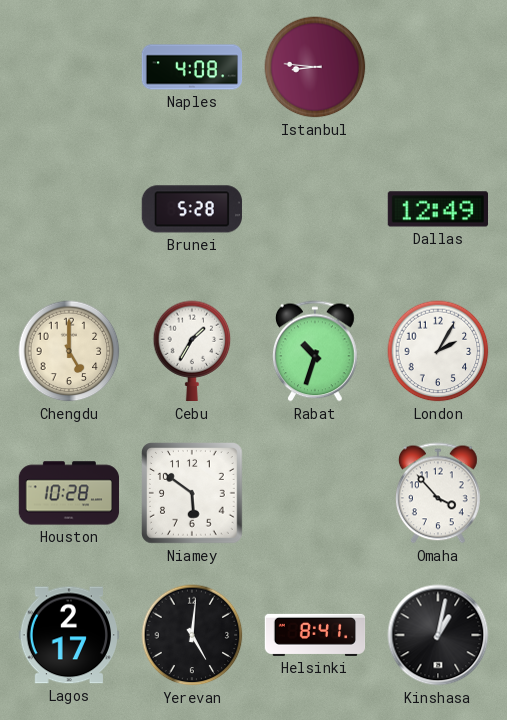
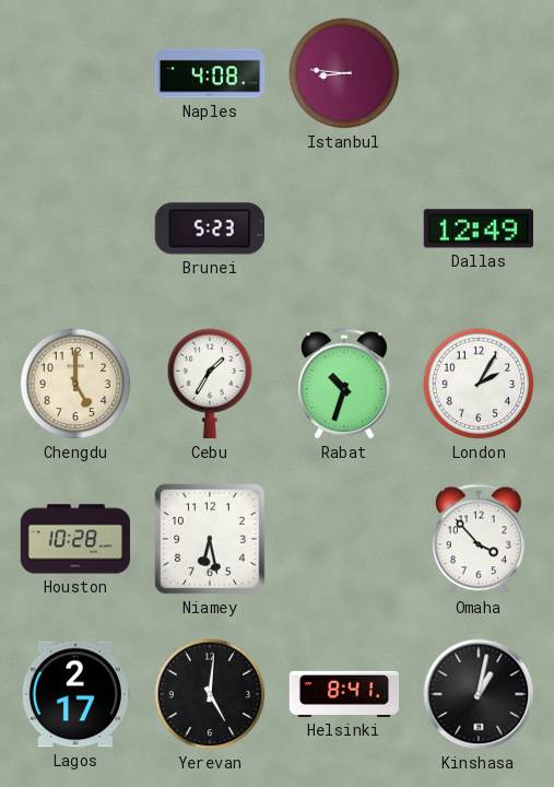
Brunei: 5:28 -> 5:23 (210, 228)
Niamey: 5:51 -> 6:28 (211, 540)
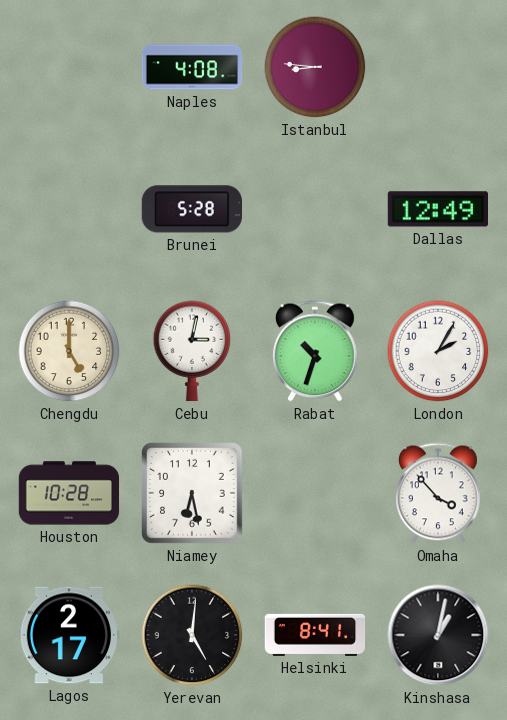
Brunei: 5:23 -> 5:28 (192, 209)
Cebu: 1:35 -> 3:02 (192, 351)
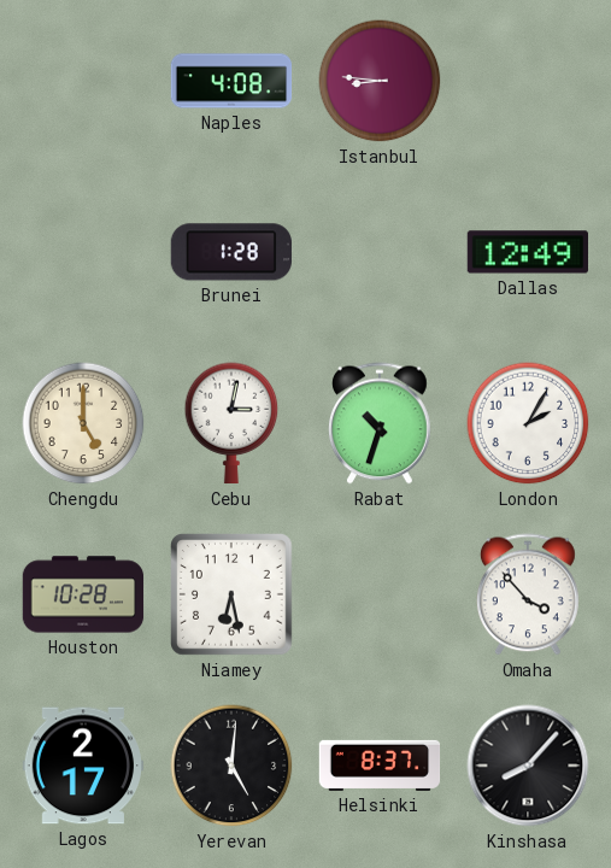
Brunei: 5:28 -> 1:28 (231, 252)
Helsinki: 8:41 -> 8:37 (380, 766)
Kinshasa: 1:02 -> 8:07 (528, 766)
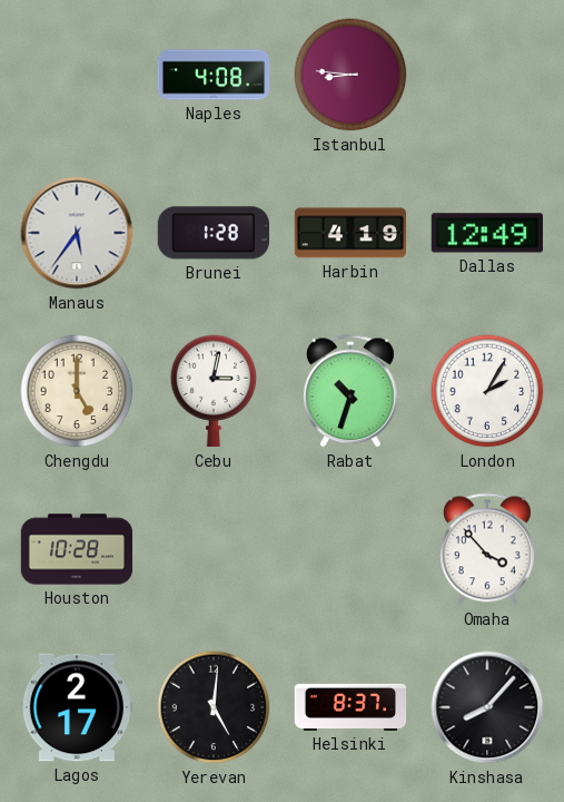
Manaus: none -> 5:36 (77, 233)
Harbin: none -> 4:19 (349, 233)
Niamey: 6:28 -> none (233, 596)
